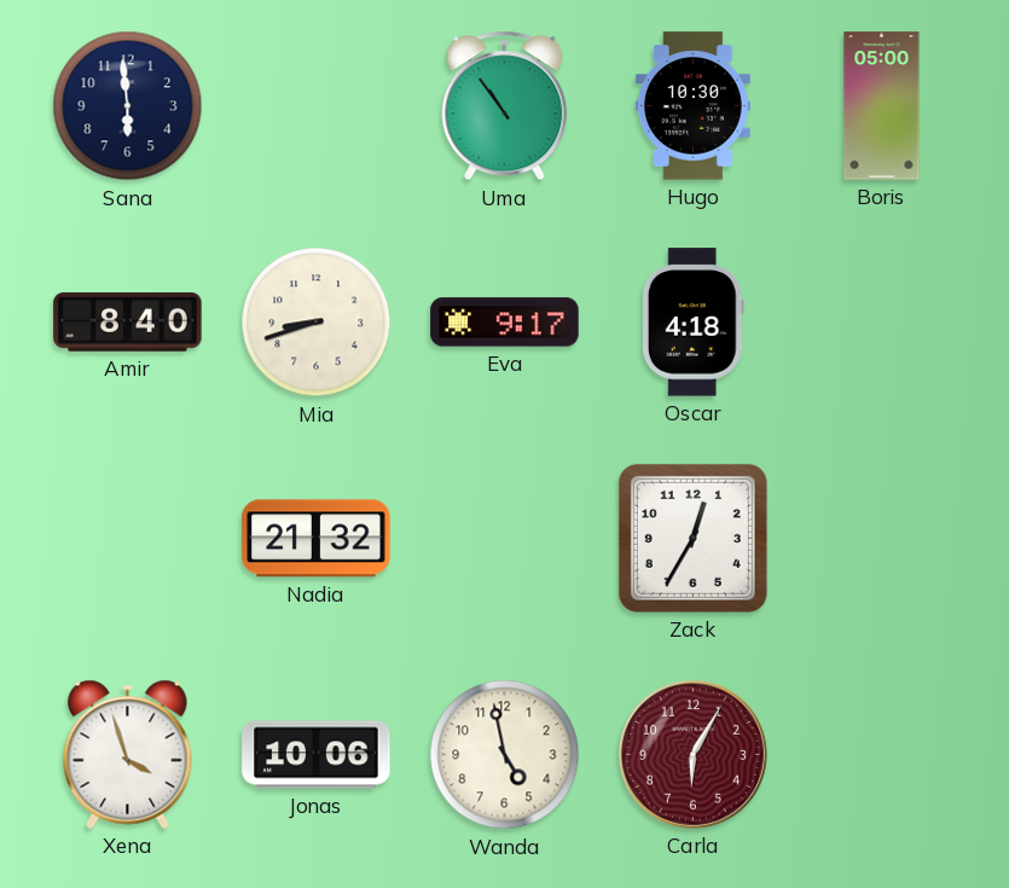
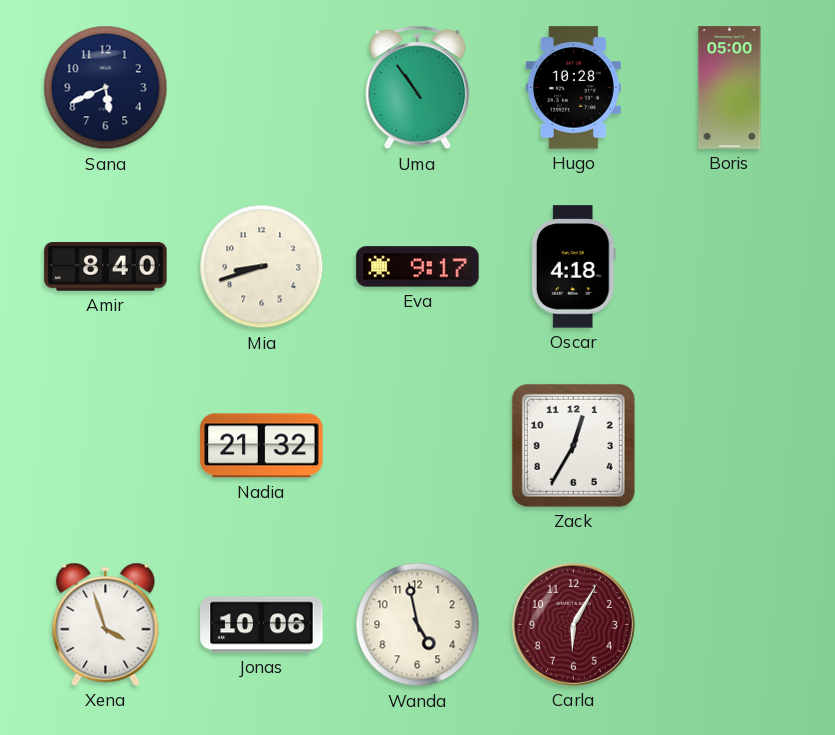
Sana: 5:59 -> 5:41 (106, 88)
Hugo: 10:30 -> 10:28 (573, 88)
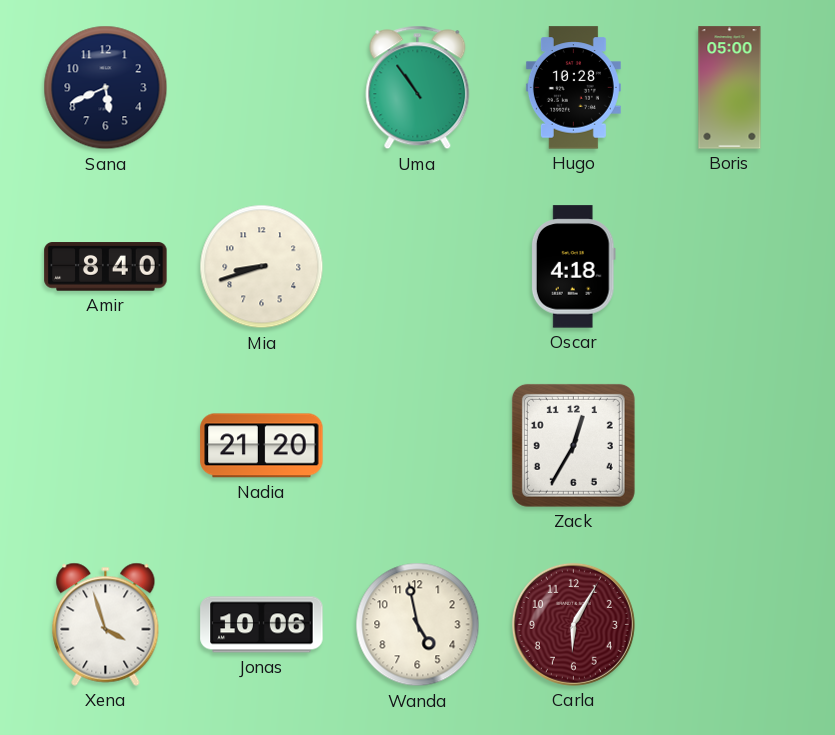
Eva: 9:17 -> none (418, 267)
Nadia: 21:32 -> 21:20 (262, 446)
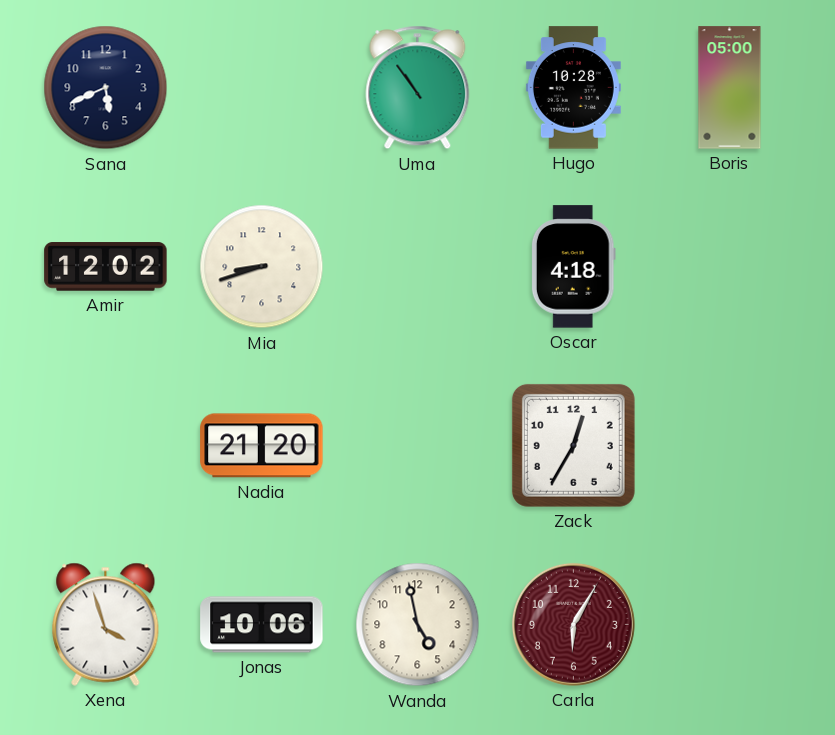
Amir: 8:40 -> 12:02 (106, 267)
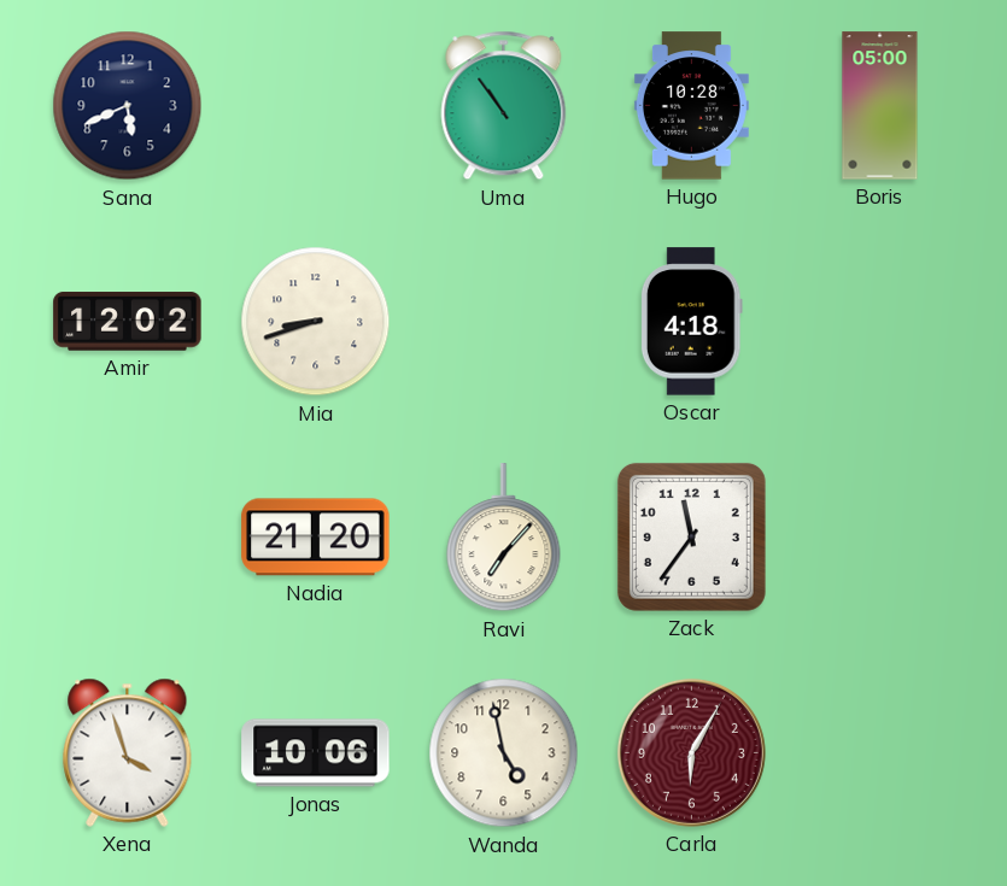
Ravi: none -> 7:07 (504, 538)
Zack: 12:35 -> 11:36 (691, 536)
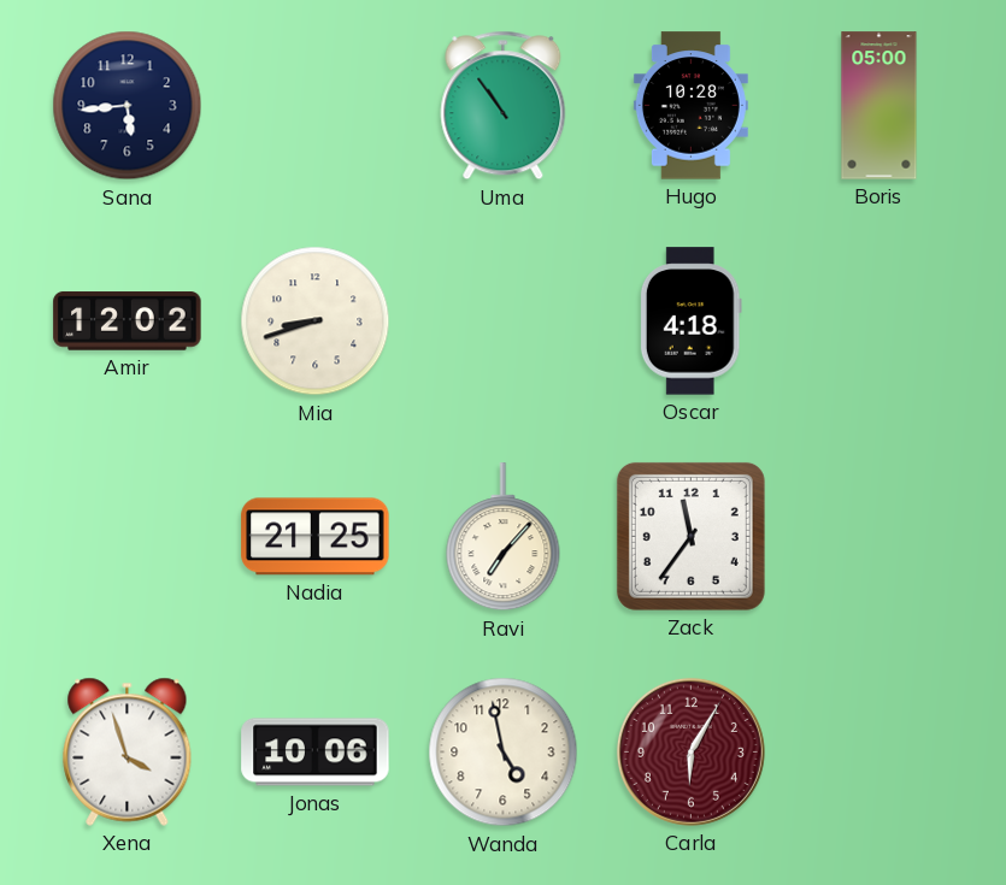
Sana: 5:41 -> 5:44 (128, 106)
Nadia: 21:20 -> 21:25 (316, 537)
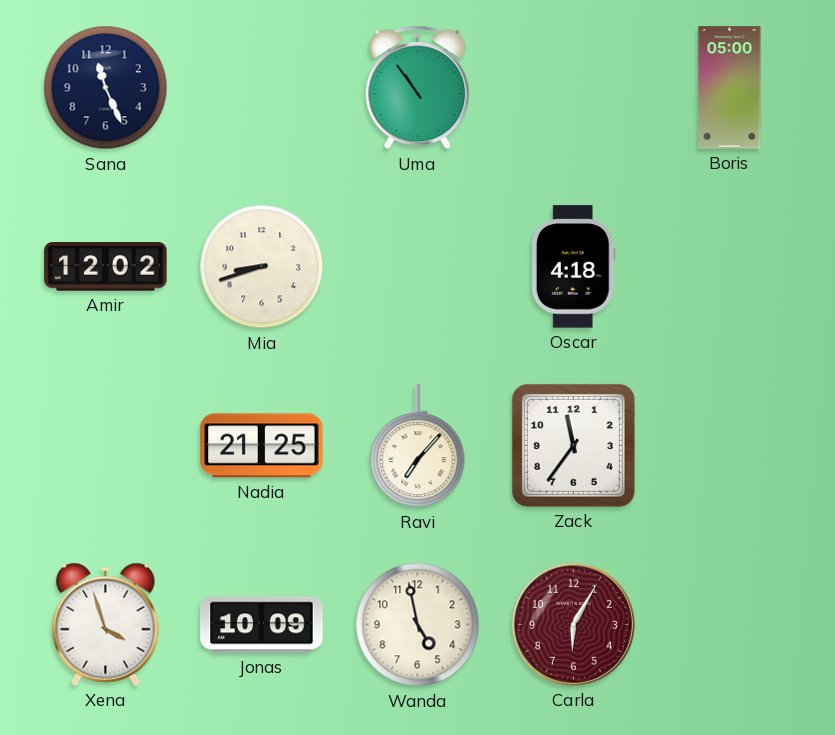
Sana: 5:44 -> 11:26 (106, 88)
Hugo: 10:28 -> none (690, 106)
Jonas: 10:06 -> 10:09 (262, 625)
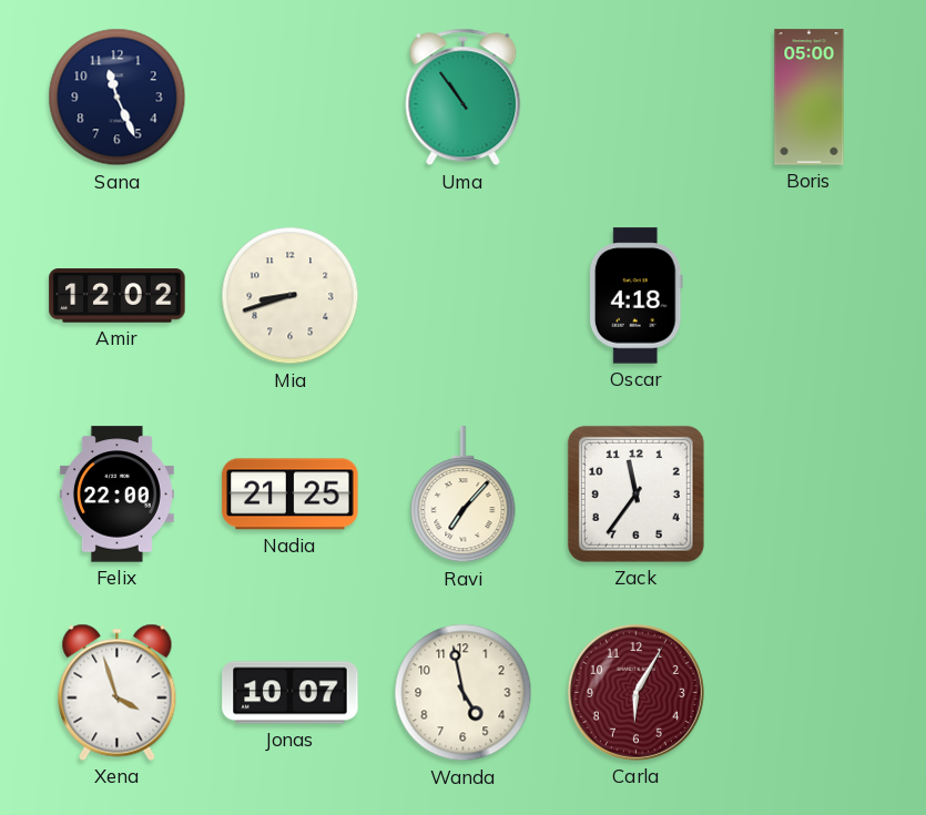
Felix: none -> 22:00 (116, 495)
Jonas: 10:09 -> 10:07 (291, 693)
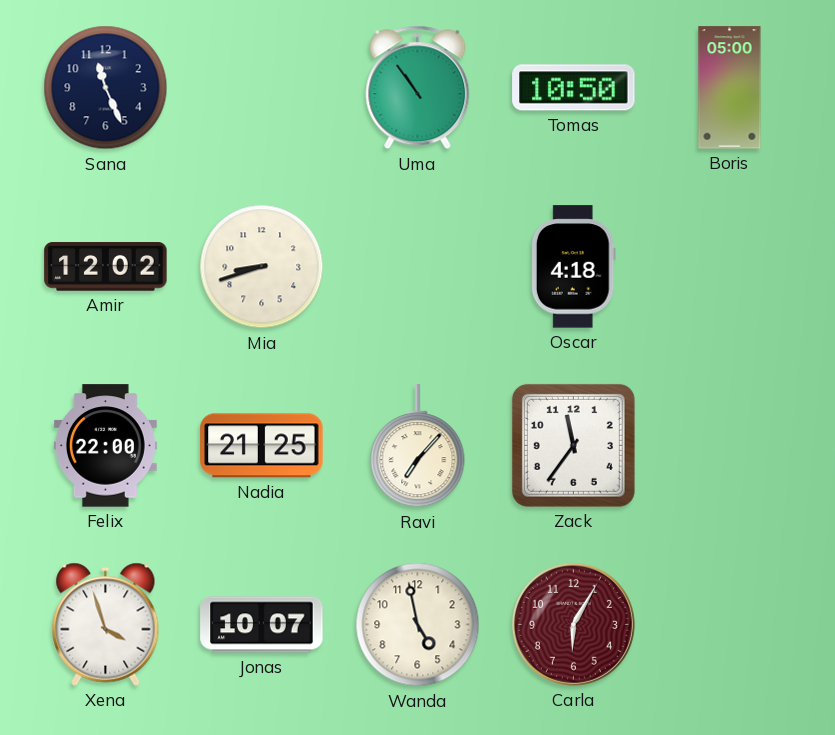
Tomas: none -> 10:50 (574, 88)
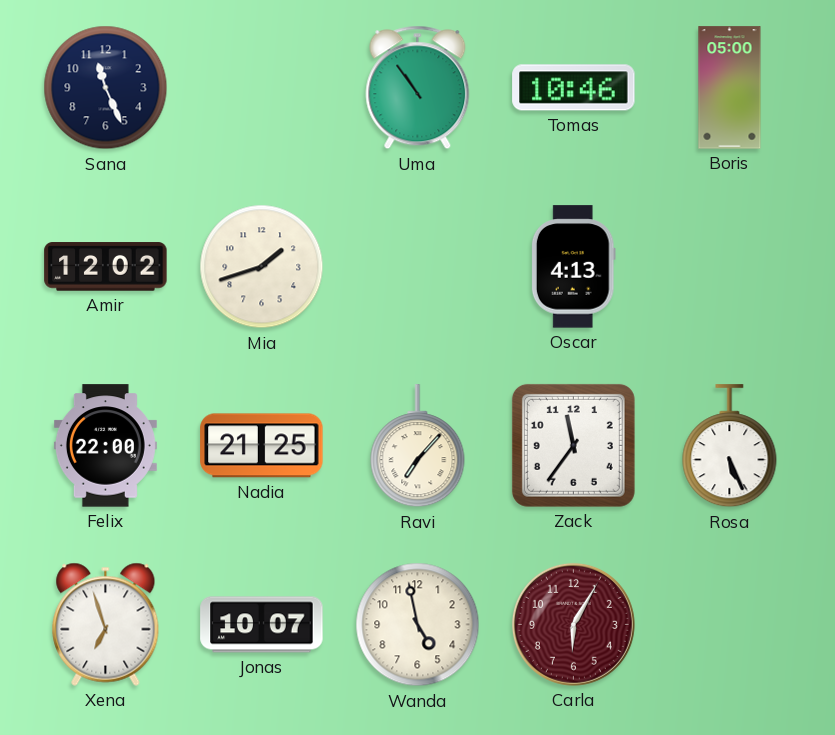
Tomas: 10:50 -> 10:46 (574, 88)
Mia: 8:42 -> 1:42 (262, 267)
Oscar: 4:18 -> 4:13 (573, 267)
Rosa: none -> 5:26 (730, 446)
Xena: 3:57 -> 6:57 (106, 624)
